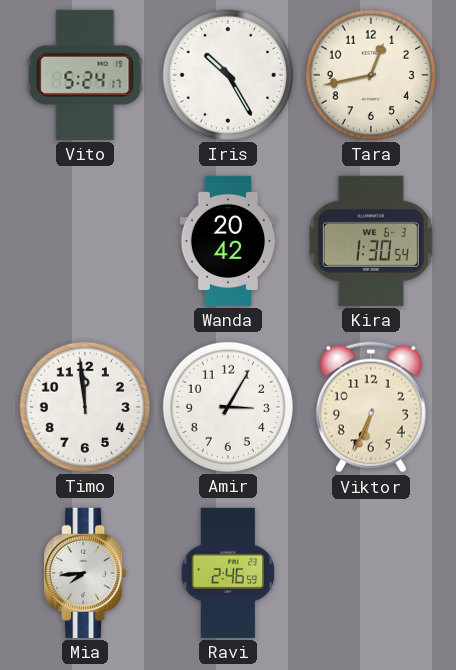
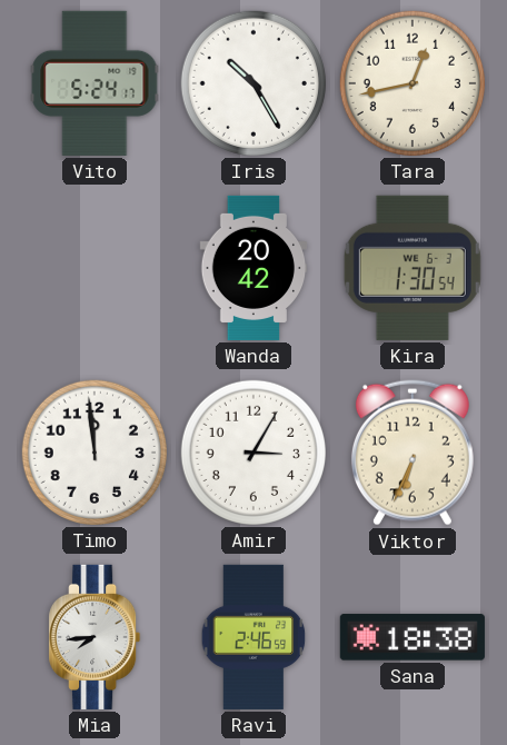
Sana: none -> 18:38 (412, 637)
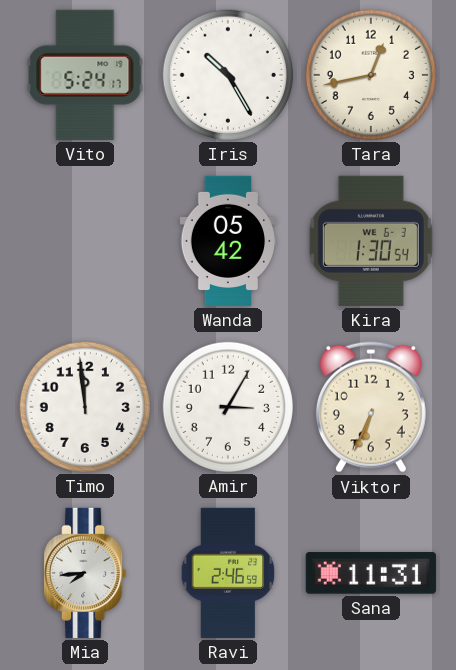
Wanda: 20:42 -> 05:42 (228, 241)
Sana: 18:38 -> 11:31 (371, 573)
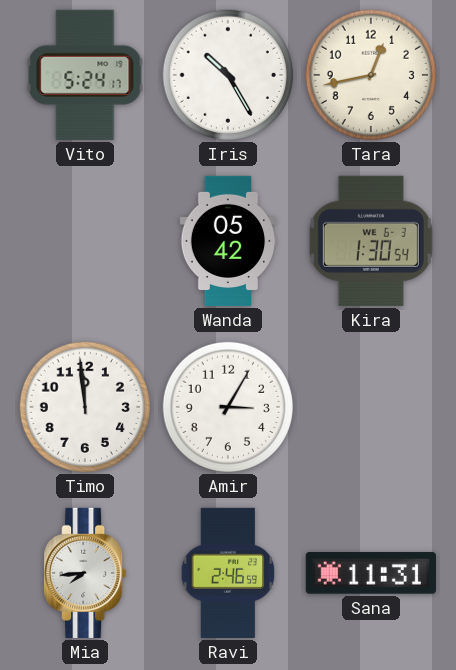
Viktor: 6:34 -> none (371, 407)
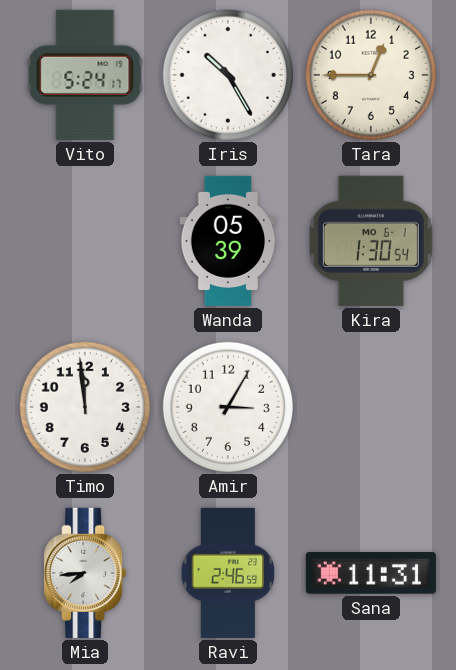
Tara: 12:43 -> 12:45 (371, 75)
Wanda: 05:42 -> 05:39 (228, 241)
Kira date: WE 6-3 -> MO 6-1 (371, 241)
